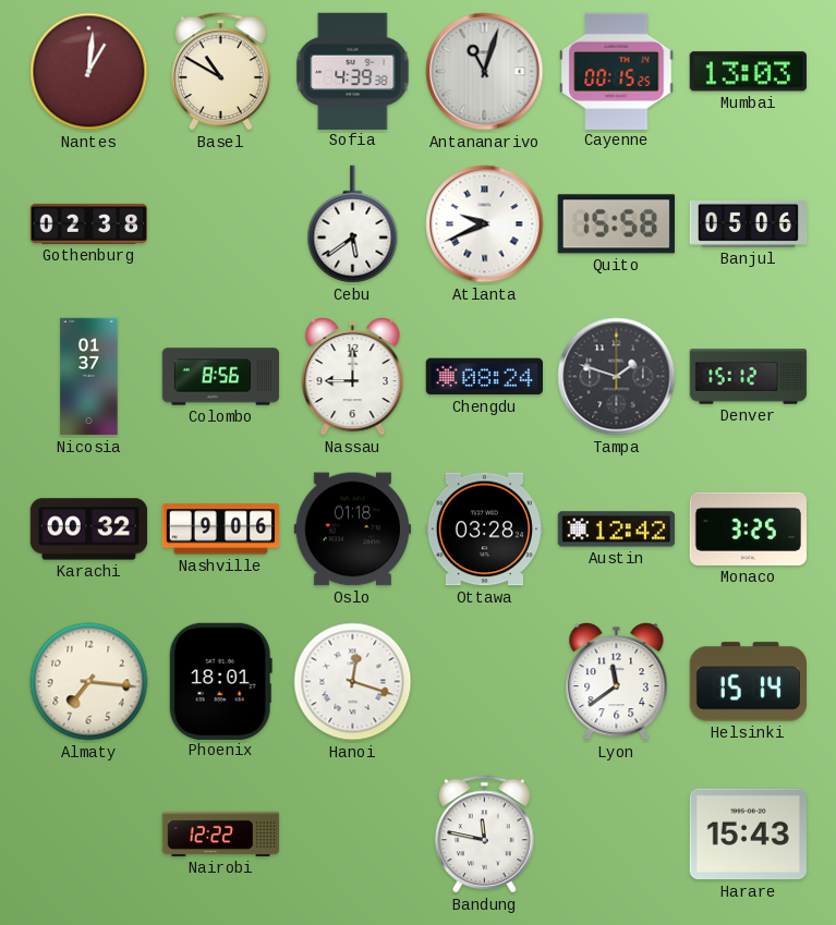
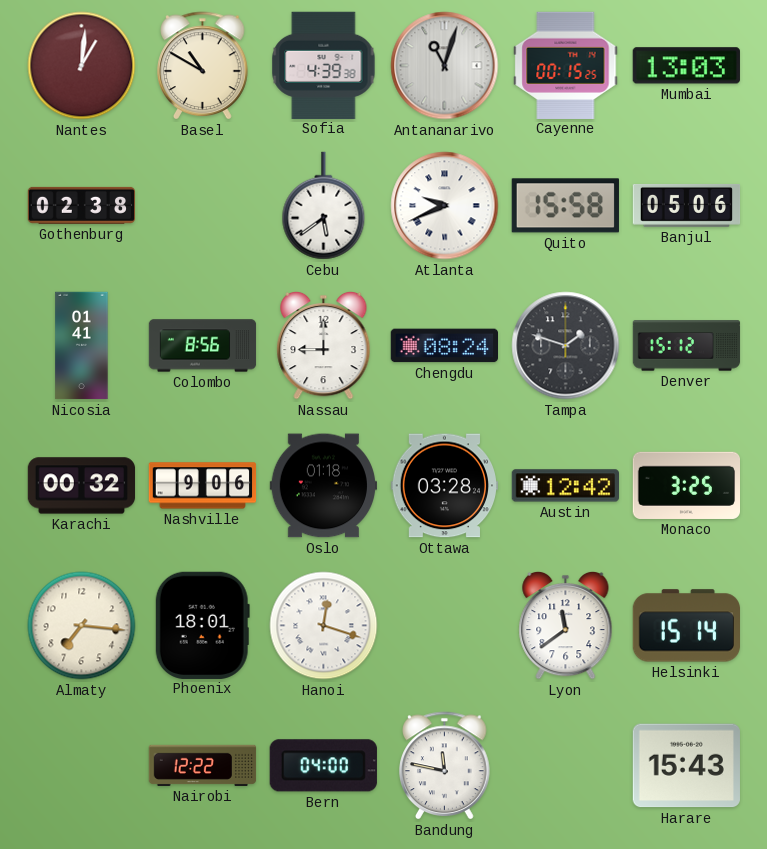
Nicosia: 01:37 -> 01:41 (82, 346)
Bern: none -> 04:00 (323, 766)
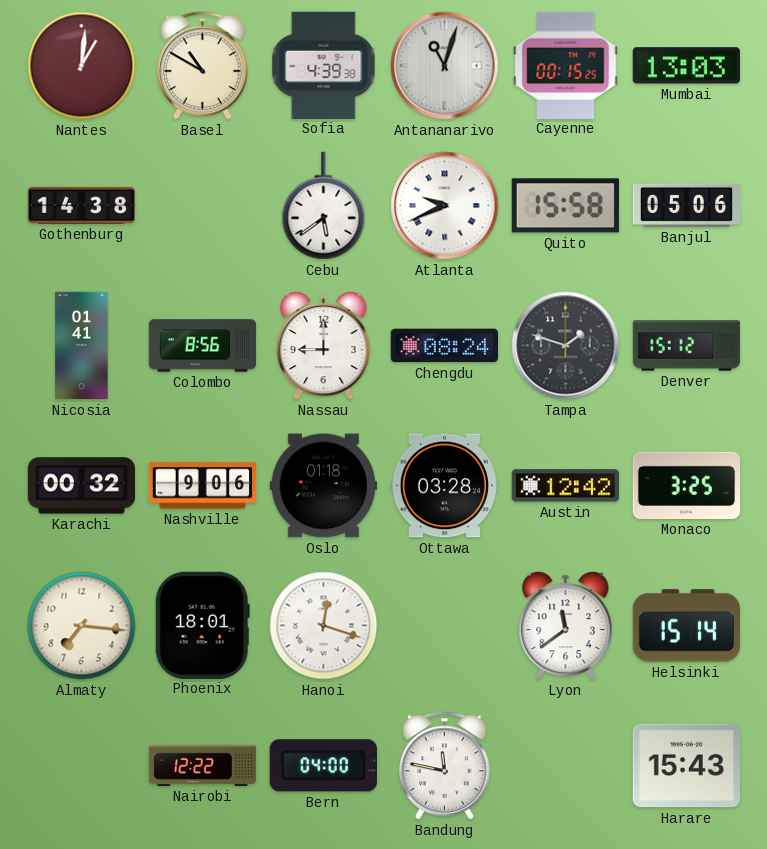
Gothenburg: 02:38 -> 14:38 (82, 205)
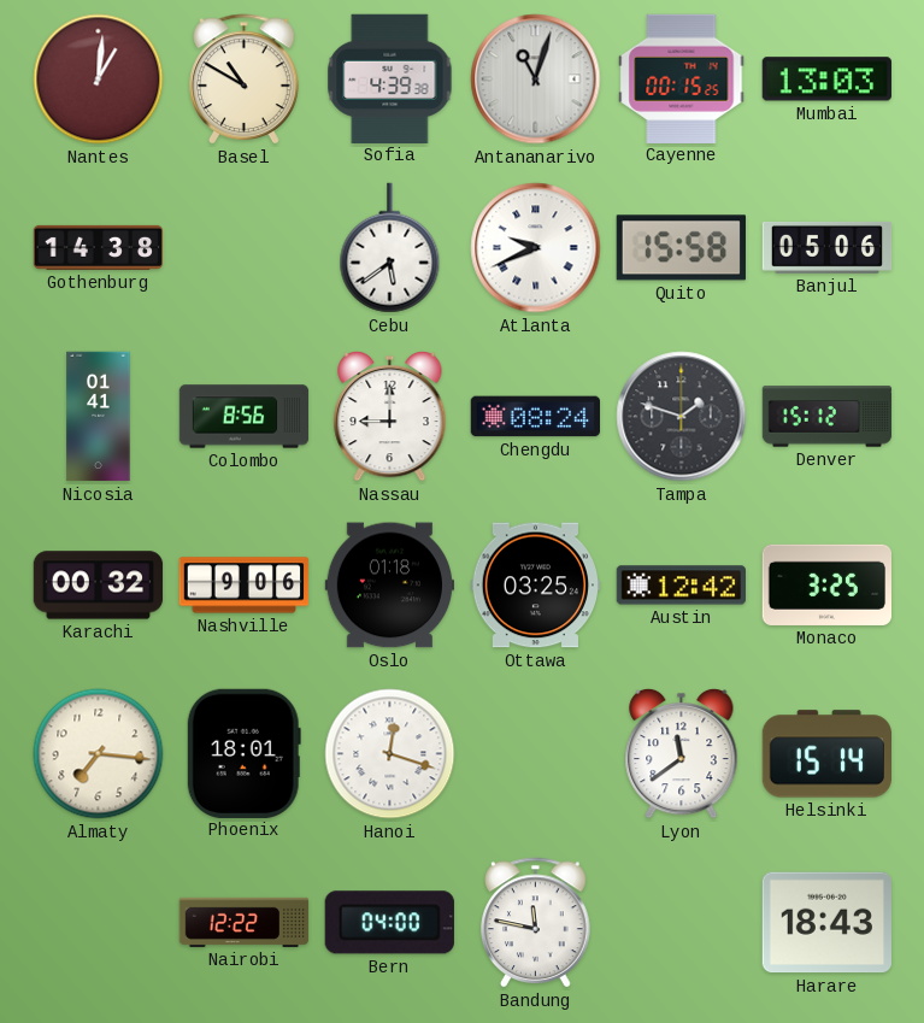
Ottawa: 03:28 -> 03:25 (535, 586)
Harare: 15:43 -> 18:43 (826, 923)
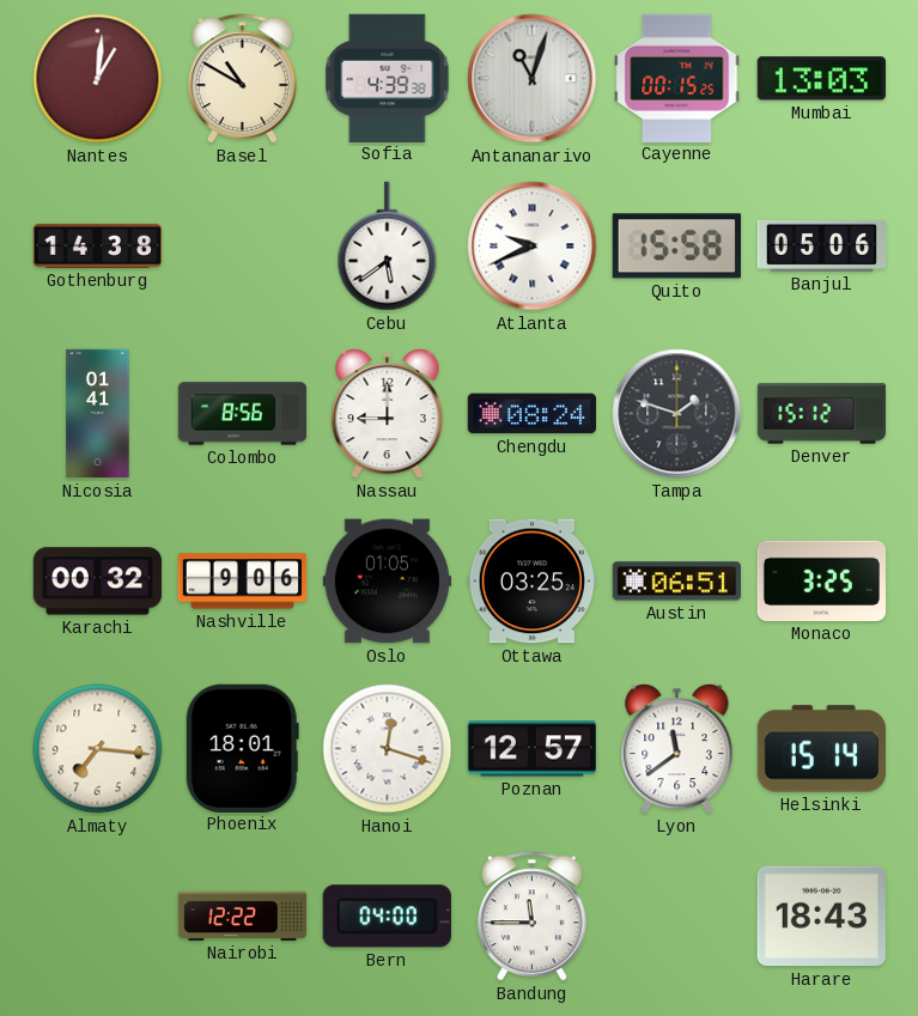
Oslo: 01:18 -> 01:05 (387, 582)
Austin: 12:42 -> 06:51 (676, 582)
Poznan: none -> 12:57 (531, 749)
Bandung: 11:47 -> 11:45 (533, 917)
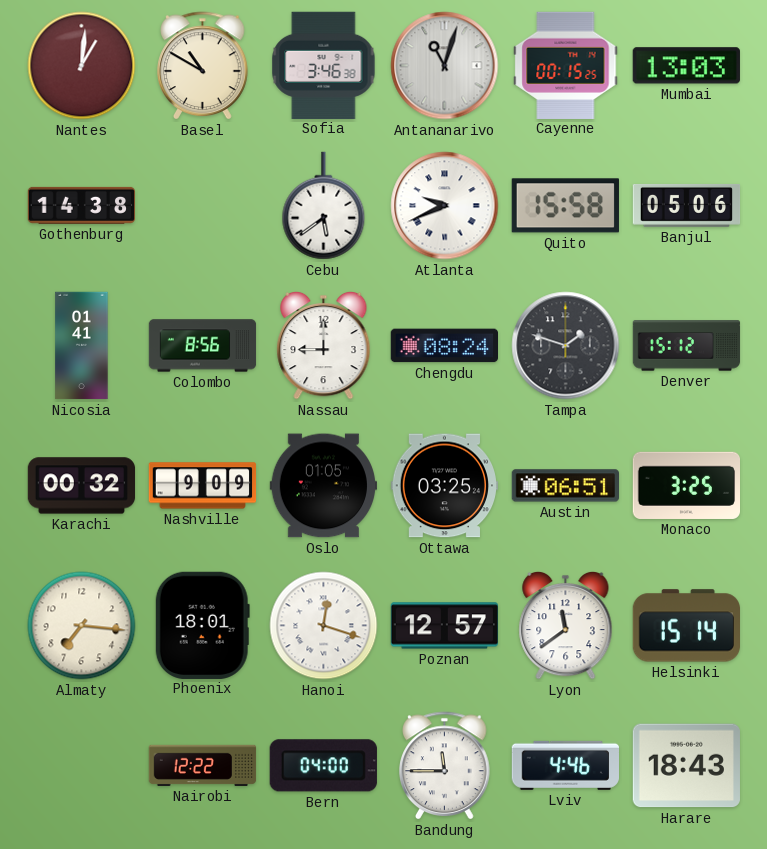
Sofia: 4:39 -> 3:46 (324, 65)
Nashville: 9:06 -> 9:09 (203, 486)
Lviv: none -> 4:46 (565, 765)
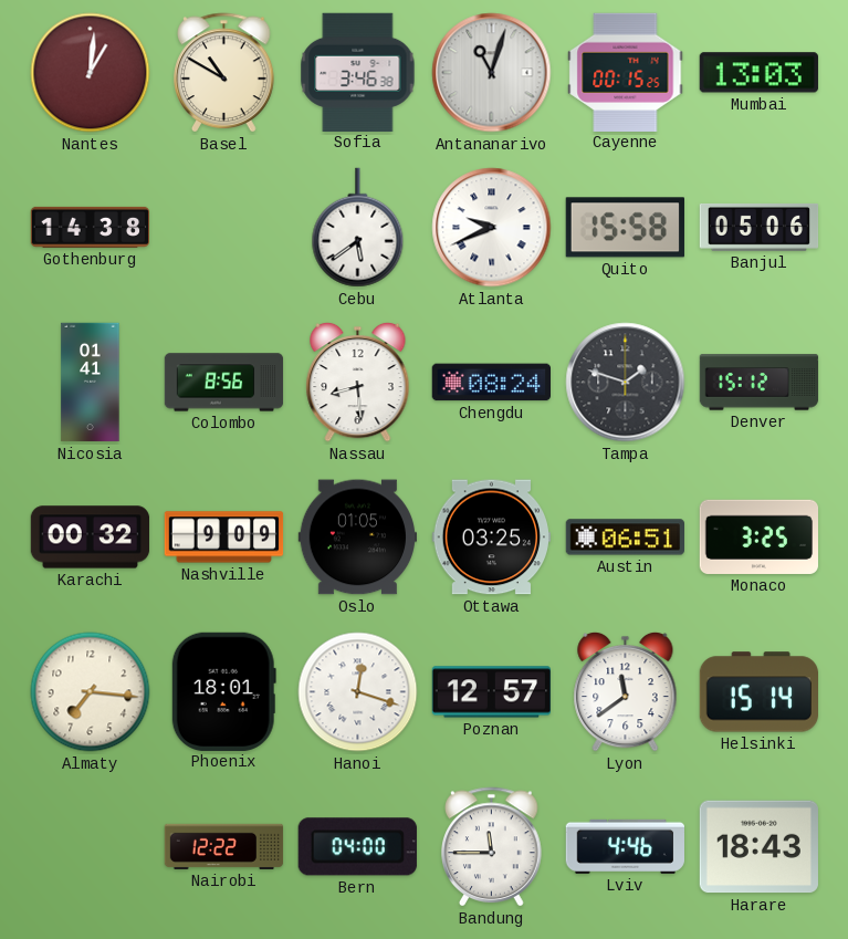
Nassau: 9:00 -> 8:29 (358, 382)
